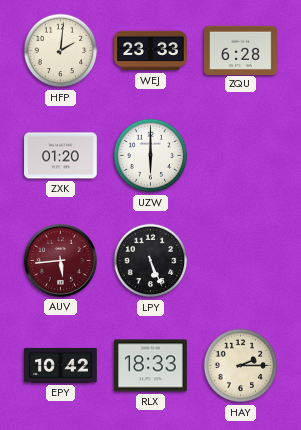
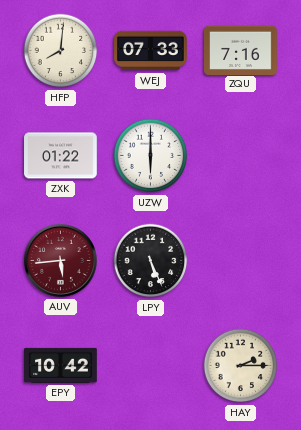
HFP: 2:01 -> 8:01 (61, 51)
WEJ: 23:33 -> 07:33 (151, 51)
ZQU: 6:28 -> 7:16 (241, 50)
ZXK: 01:20 -> 01:22 (61, 156)
RLX: 18:33 -> none (151, 366)
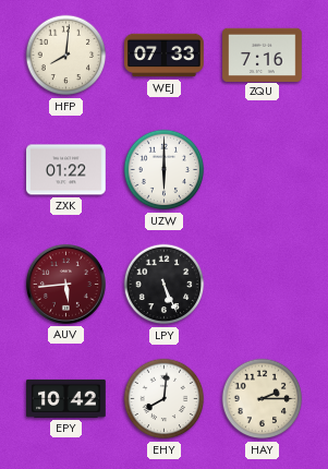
EHY: none -> 8:01 (165, 399)
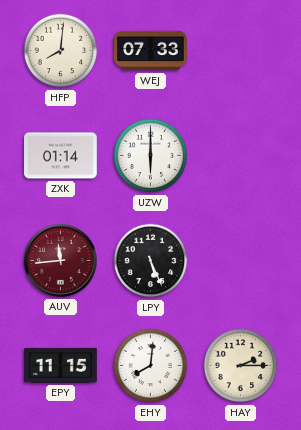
ZQU: 7:16 -> none (263, 55)
ZXK: 01:22 -> 01:14 (61, 156)
AUV: 5:44 -> 11:44 (60, 260)
EPY: 10:42 -> 11:15 (61, 365)
